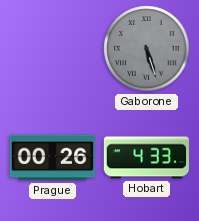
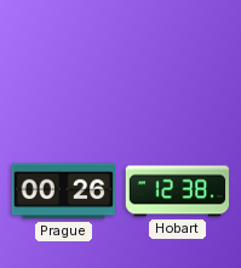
Gaborone: 5:27 -> none (147, 49)
Hobart: 4:33 -> 12:38 (178, 192)
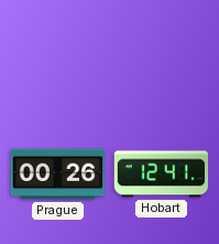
Hobart: 12:38 -> 12:41 (162, 174)
